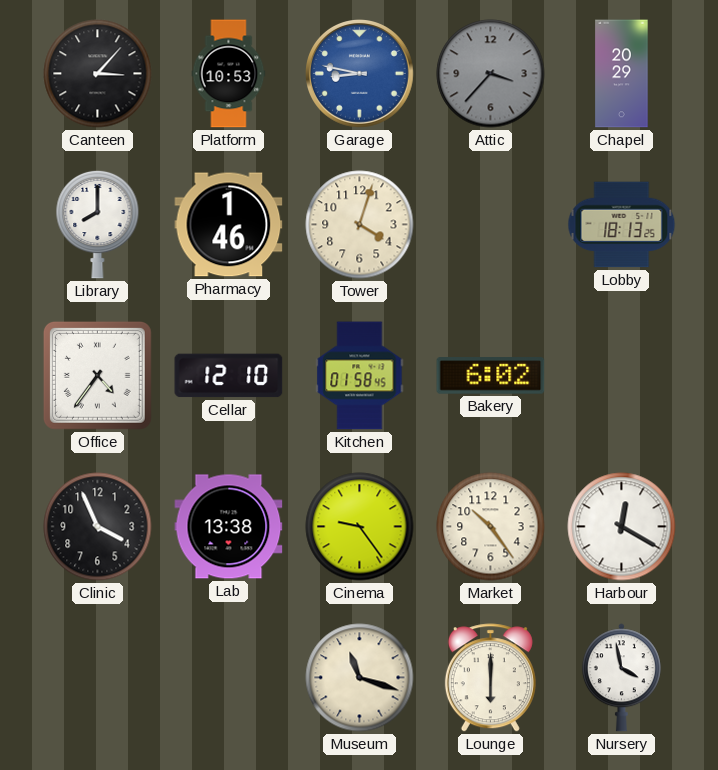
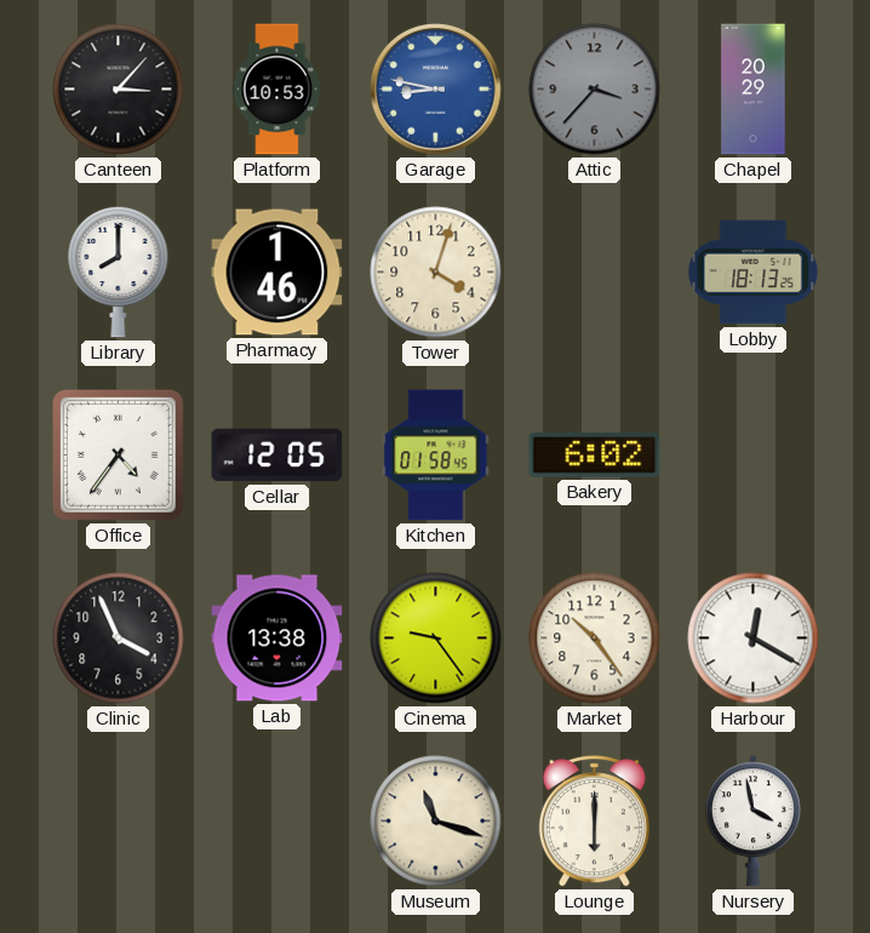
Cellar: 12:10 -> 12:05 (277, 456)
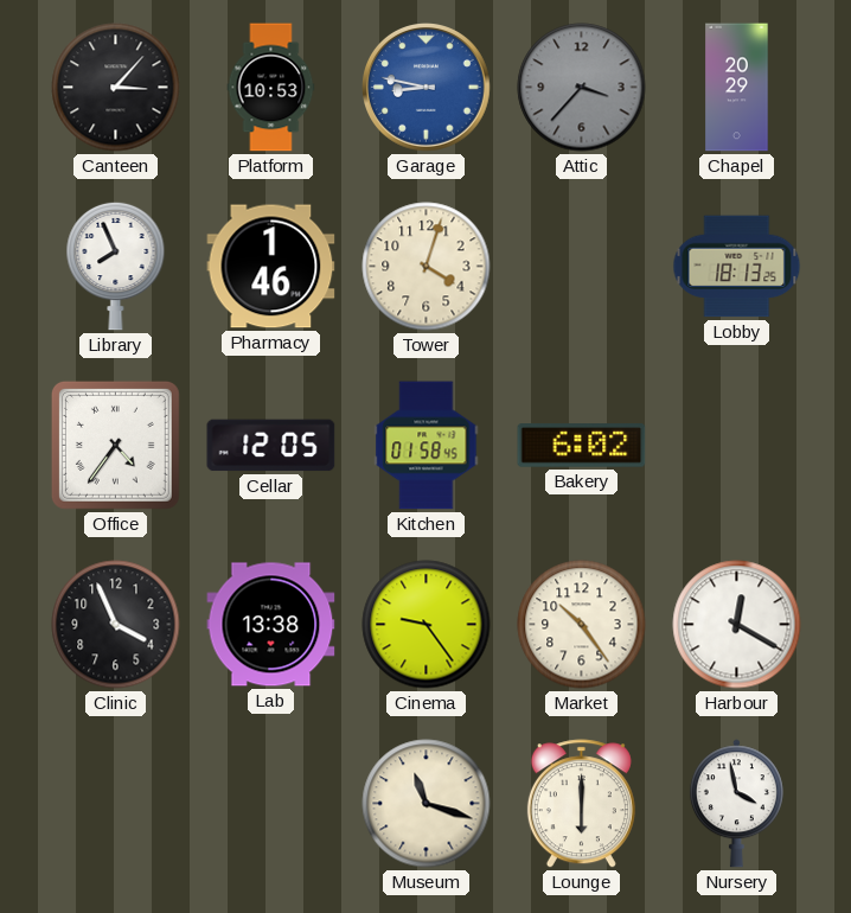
Library: 8:00 -> 7:56 (116, 266)
